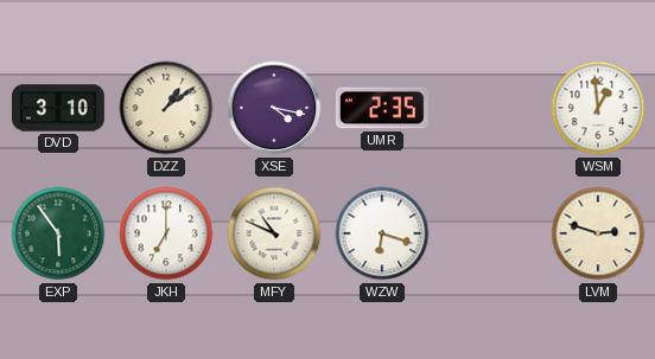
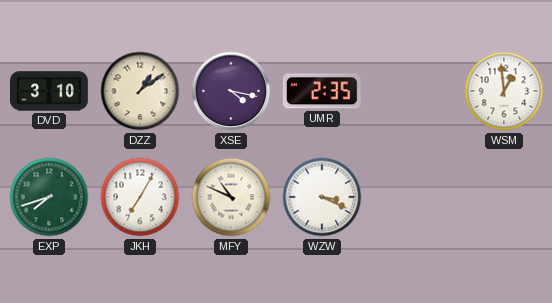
EXP: 5:54 -> 7:42 (49, 197)
JKH: 7:00 -> 7:05 (140, 197)
WZW: 6:18 -> 3:19 (322, 197)
LVM: 2:48 -> none (598, 233)
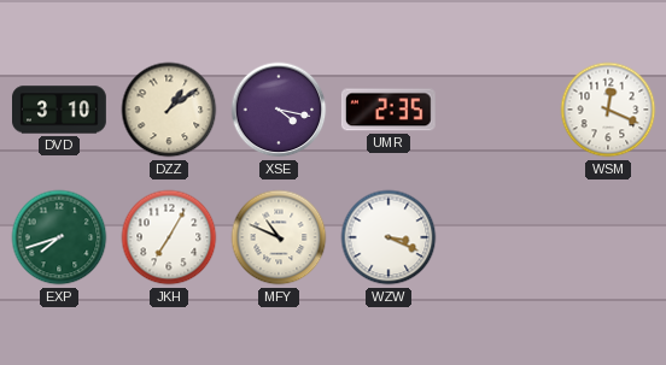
WSM: 12:59 -> 12:19 (608, 110)
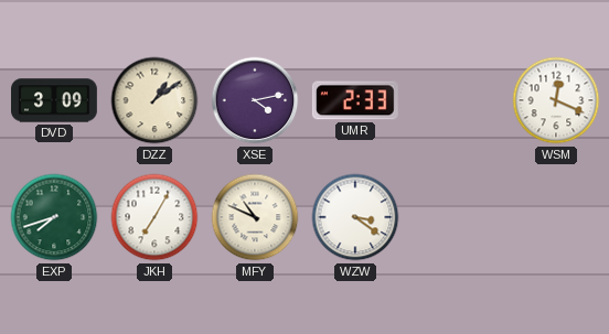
DVD: 3:10 -> 3:09 (55, 100)
XSE: 4:17 -> 4:13 (255, 100)
UMR: 2:35 -> 2:33 (355, 100)
WZW: 3:19 -> 3:21 (355, 217)
